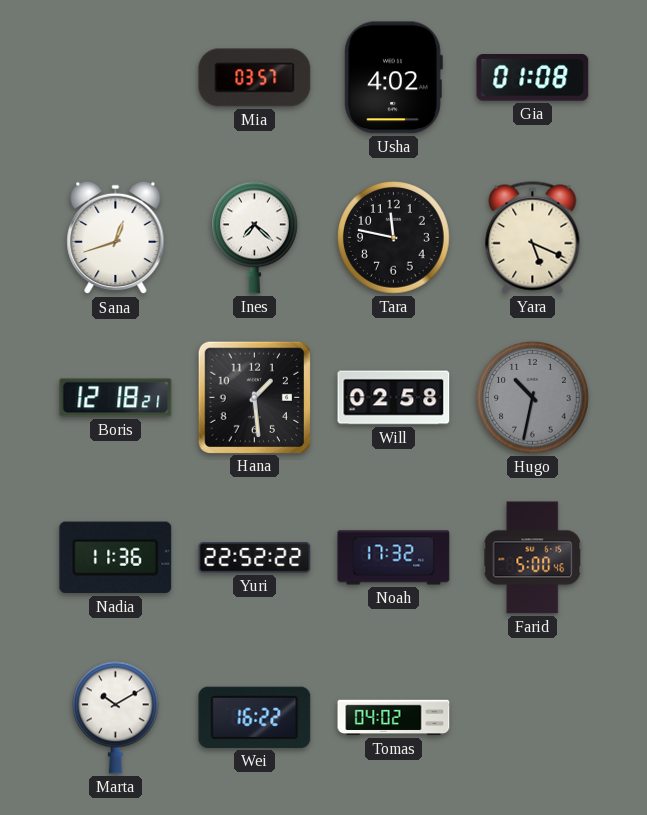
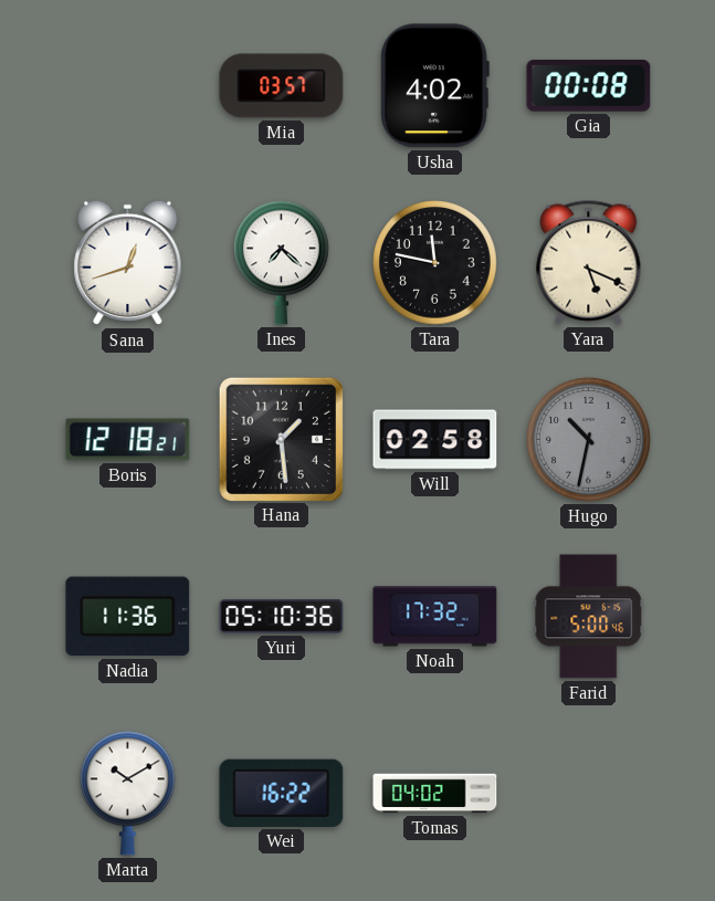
Gia: 01:08 -> 00:08 (589, 86)
Yuri: 22:52 -> 05:10 (282, 617)
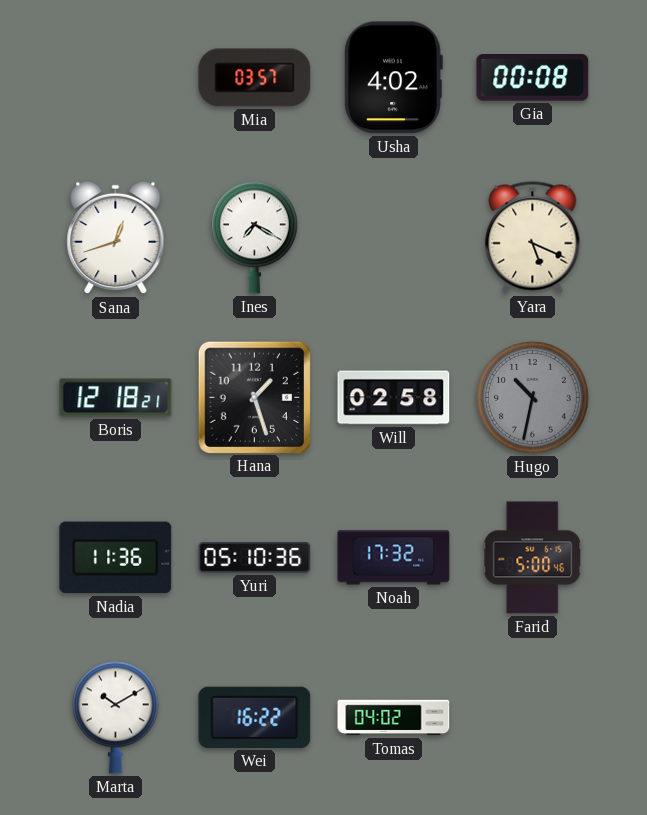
Ines: 7:22 -> 7:20 (255, 237)
Tara: 11:47 -> none (435, 263)
Hana: 1:29 -> 1:27 (254, 397)
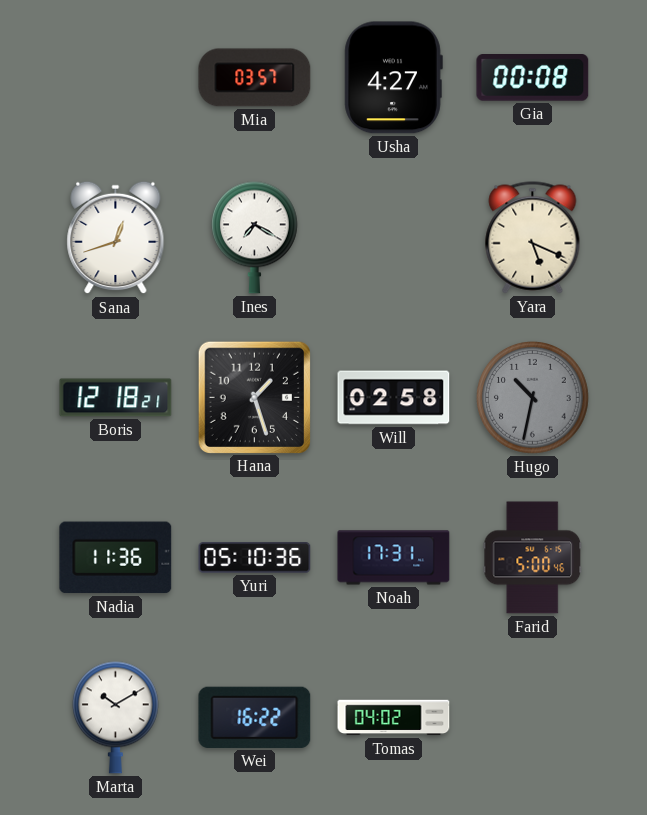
Usha: 4:02 -> 4:27 (393, 78)
Noah: 17:32 -> 17:31 (394, 558)
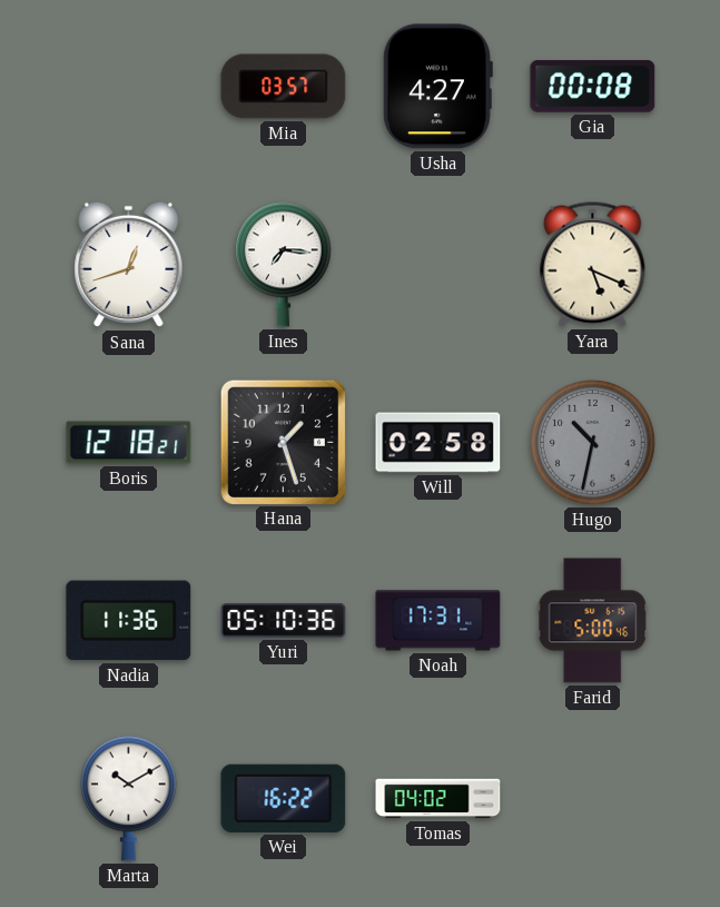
Ines: 7:20 -> 7:16 (284, 264)
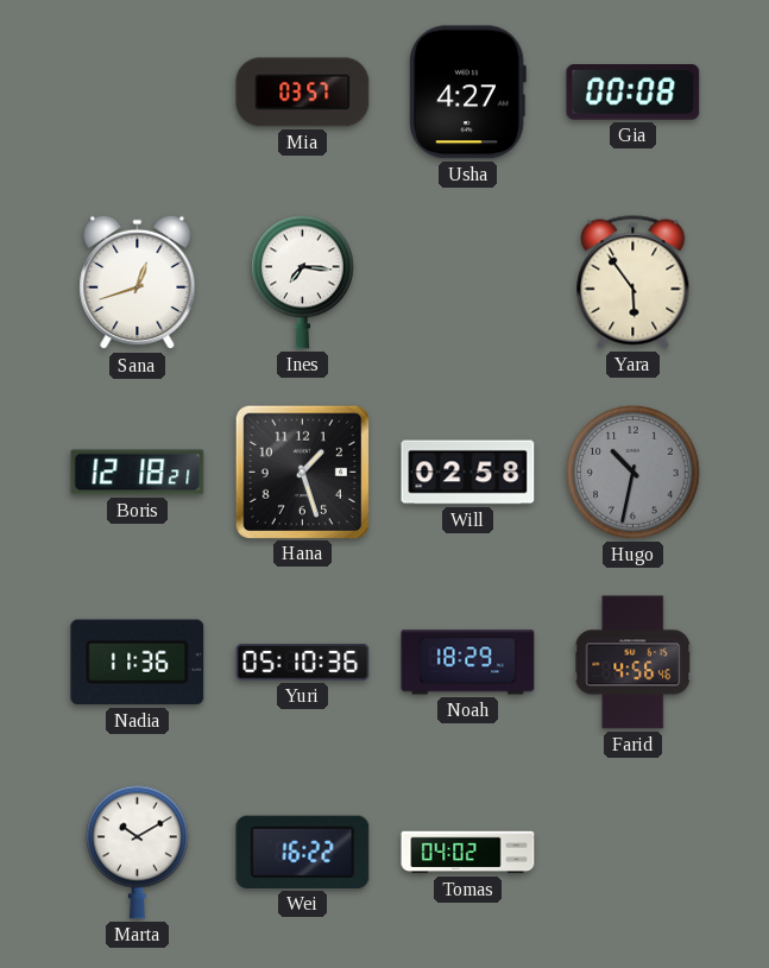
Yara: 5:19 -> 5:54 (634, 283)
Noah: 17:31 -> 18:29 (468, 663)
Farid: 5:00 -> 4:56 (634, 663)
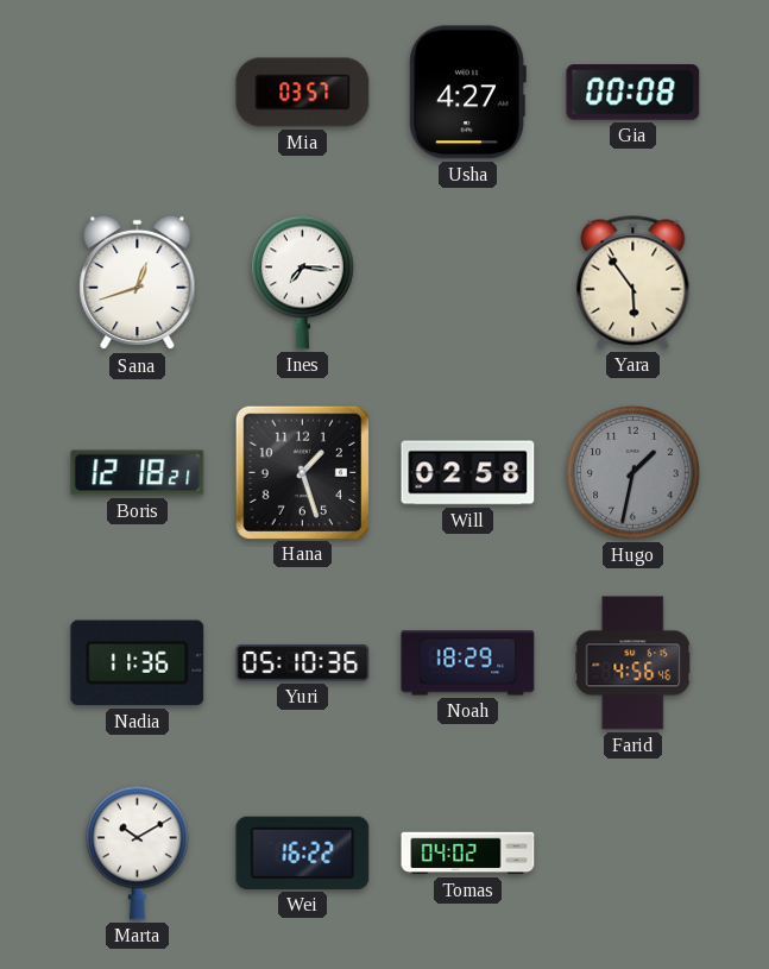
Hugo: 10:32 -> 1:32 (634, 473)
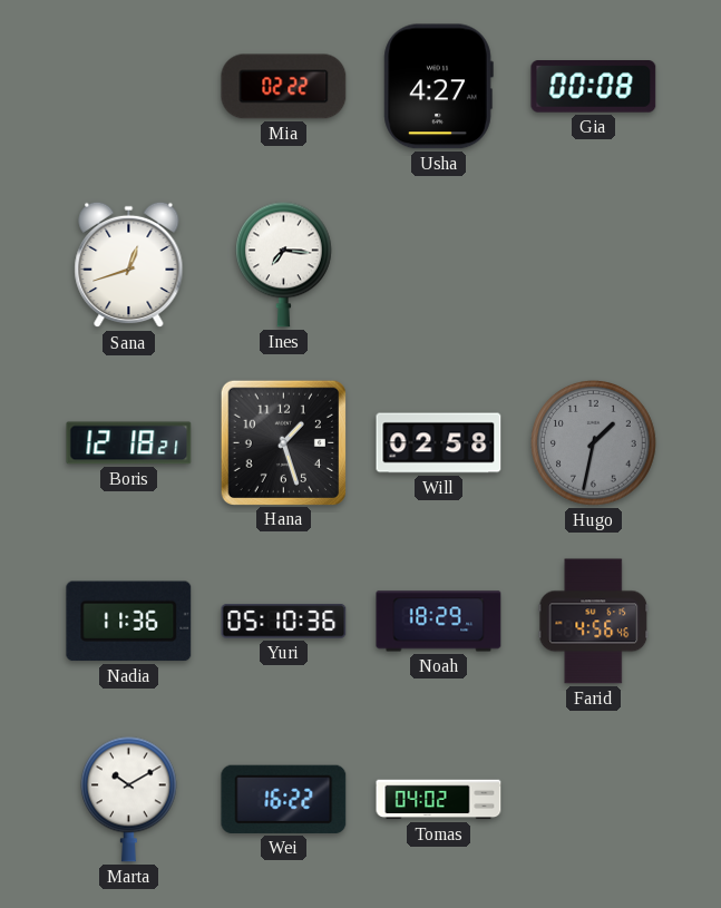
Mia: 03:57 -> 02:22 (284, 87)
Yara: 5:54 -> none (634, 283)
